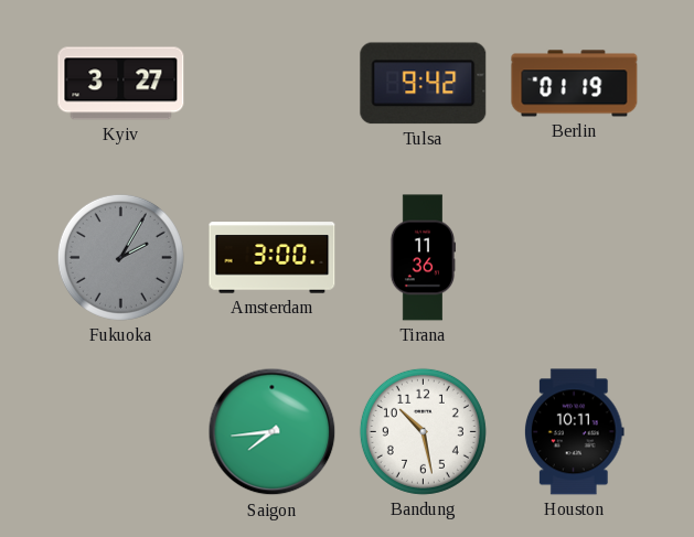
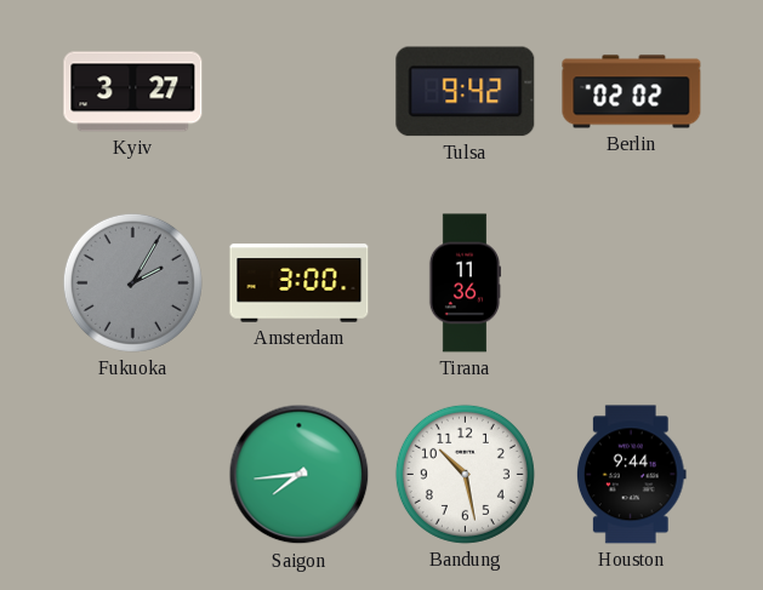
Berlin: 01:19 -> 02:02 (632, 92)
Houston: 10:11 -> 9:44 (631, 475)
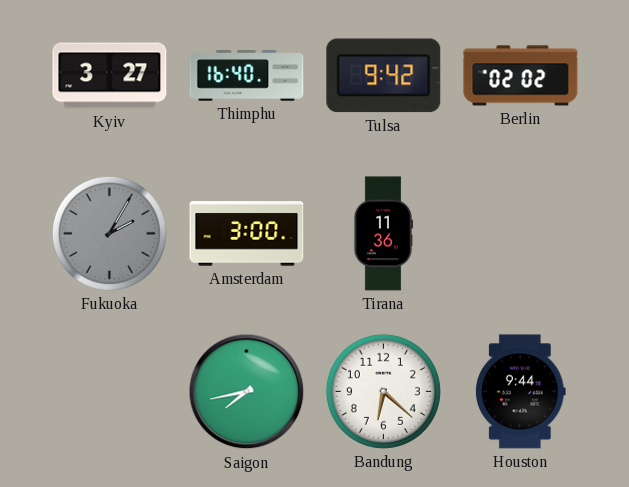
Thimphu: none -> 16:40 (247, 76)
Saigon: 7:44 -> 7:43 (247, 392)
Bandung: 10:28 -> 6:22 (383, 391)
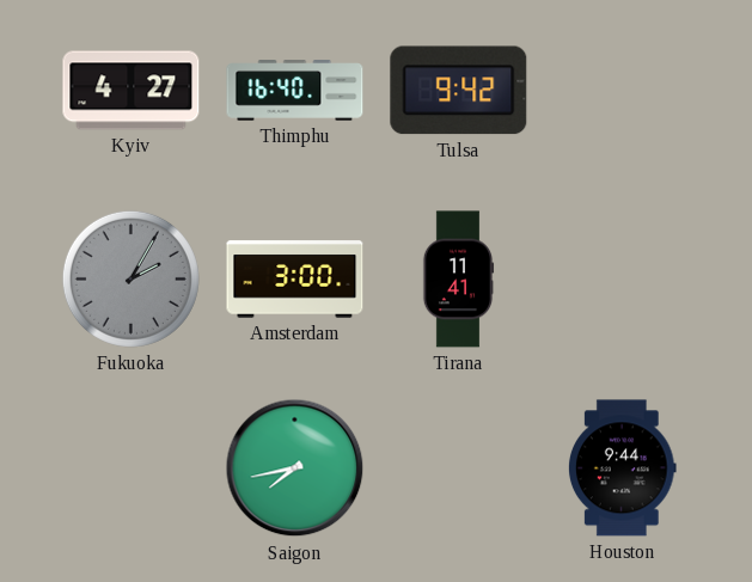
Kyiv: 3:27 -> 4:27 (132, 91)
Berlin: 02:02 -> none (521, 76)
Tirana: 11:36 -> 11:41 (458, 280)
Bandung: 6:22 -> none (383, 391)
